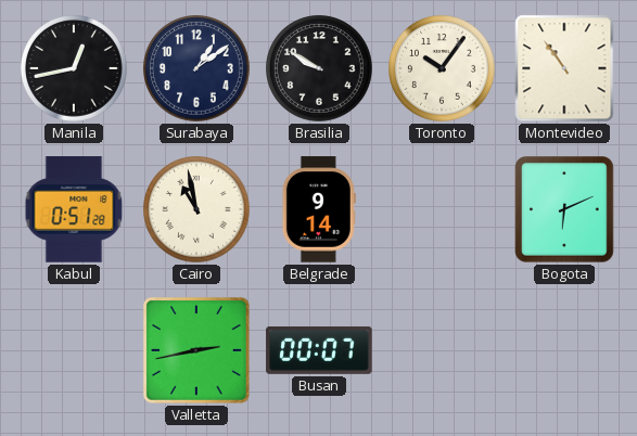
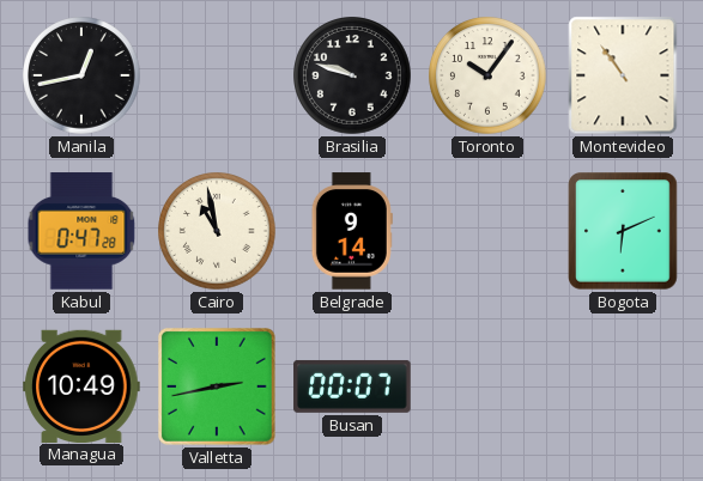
Surabaya: 1:09 -> none (196, 68)
Brasilia: 9:50 -> 9:48 (352, 75)
Kabul: 0:51 -> 0:47 (81, 231)
Managua: none -> 10:49 (81, 385)
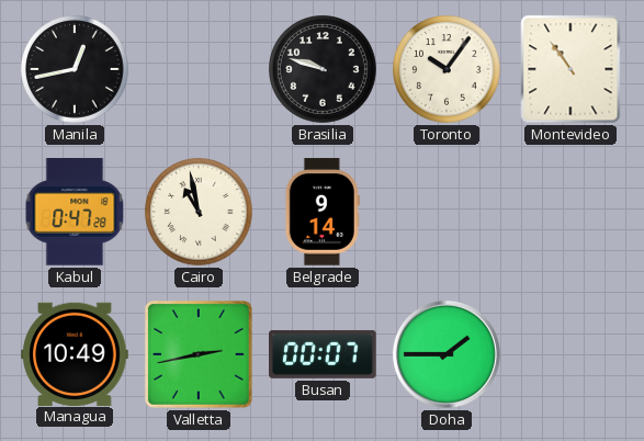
Bogota: 6:11 -> none (623, 231)
Doha: none -> 1:45 (447, 354)
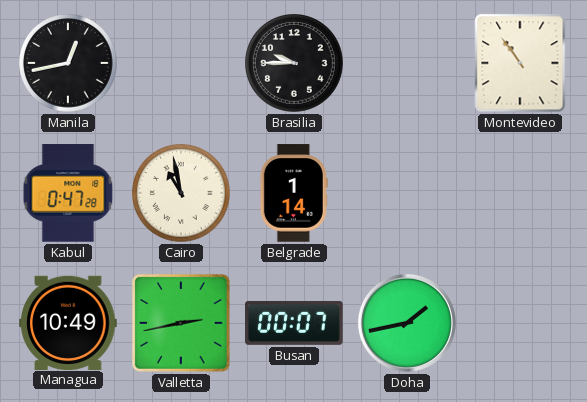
Brasilia: 9:48 -> 9:45 (294, 63)
Toronto: 10:06 -> none (447, 69)
Belgrade: 9:14 -> 1:14 (294, 193)
Doha: 1:45 -> 1:43 (407, 323)
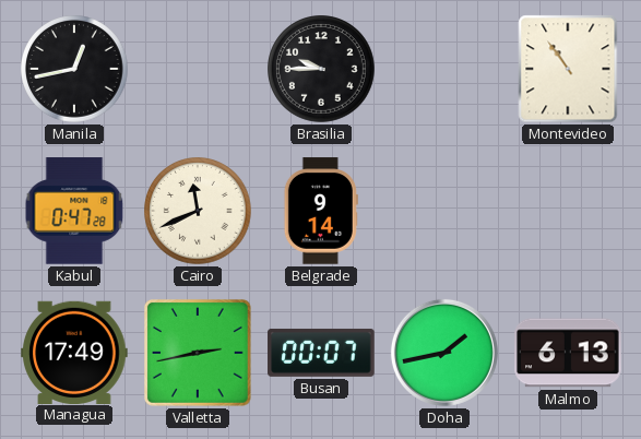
Cairo: 10:58 -> 11:41 (198, 211)
Belgrade: 1:14 -> 9:14 (321, 211)
Managua: 10:49 -> 17:49 (74, 352)
Malmo: none -> 6:13 (568, 353)
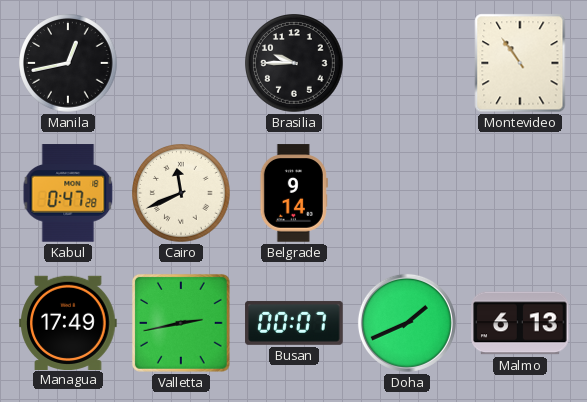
Doha: 1:43 -> 1:41 (407, 323)
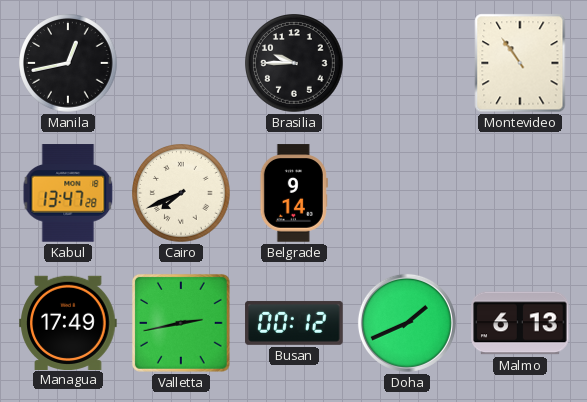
Kabul: 0:47 -> 13:47 (68, 193)
Cairo: 11:41 -> 7:41 (181, 193)
Busan: 00:07 -> 00:12 (294, 323)
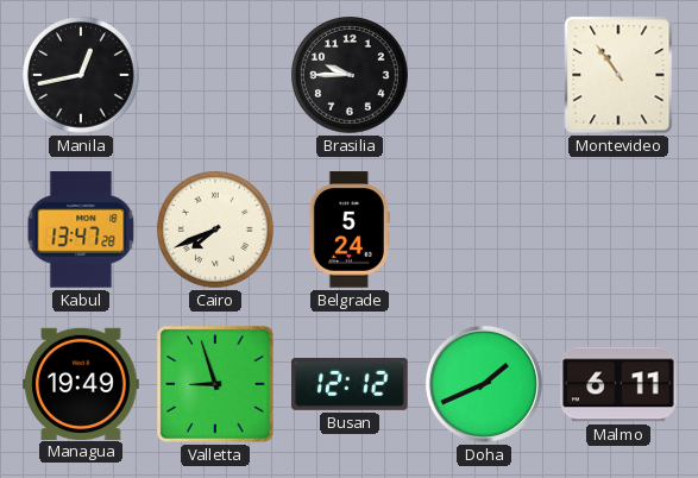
Belgrade: 9:14 -> 5:24 (350, 229)
Managua: 17:49 -> 19:49 (81, 383)
Valletta: 2:43 -> 8:57 (215, 384)
Busan: 00:12 -> 12:12 (350, 384)
Malmo: 6:13 -> 6:11 (618, 384)
